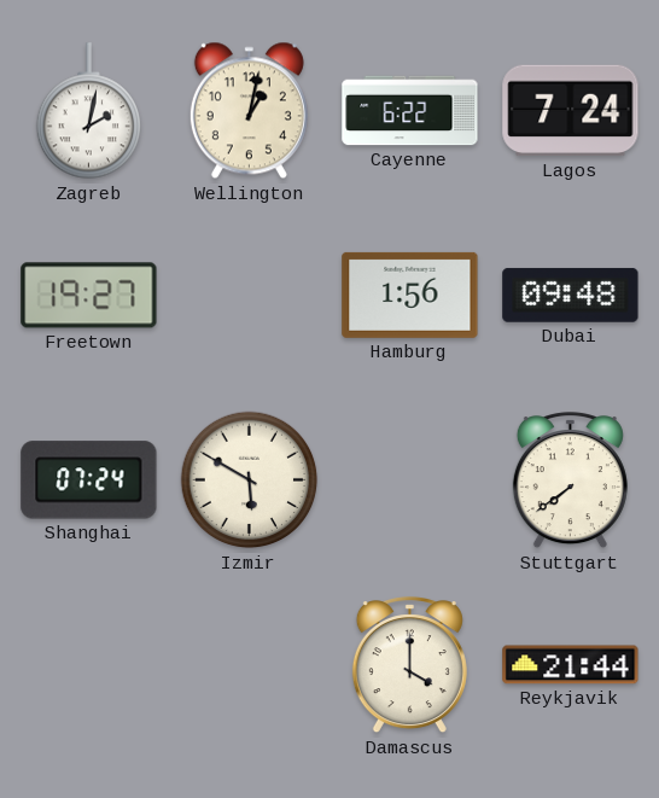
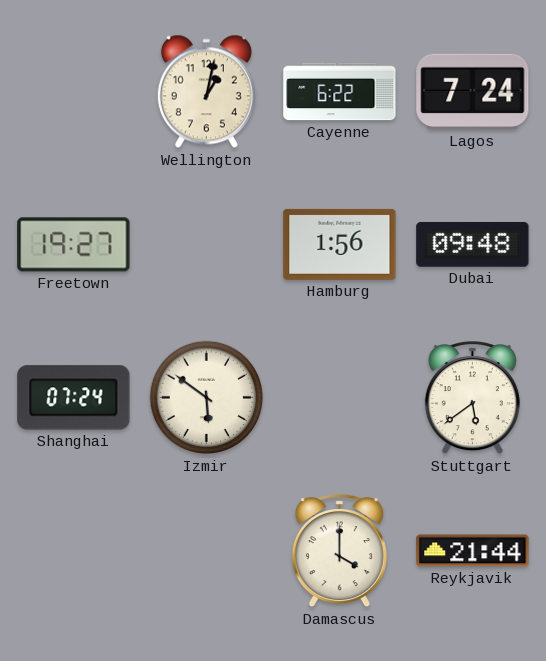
Zagreb: 2:02 -> none (88, 111)
Izmir: 5:50 -> 5:51 (207, 398)
Stuttgart: 7:39 -> 5:39 (472, 398)
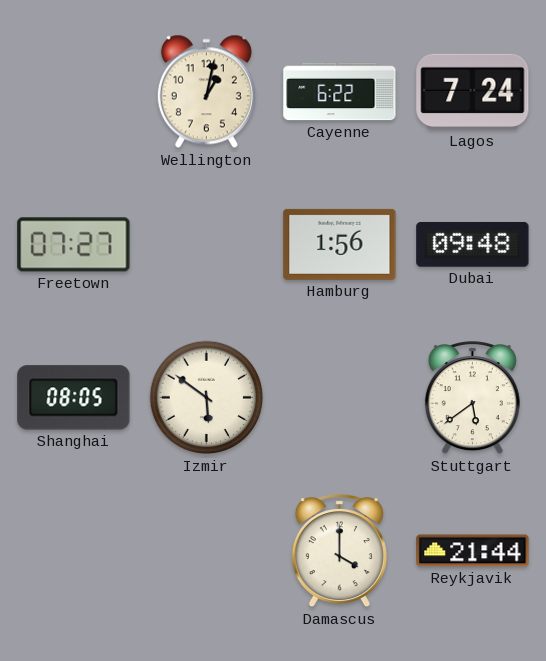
Freetown: 19:27 -> 07:27 (74, 245)
Shanghai: 07:24 -> 08:05 (74, 398)
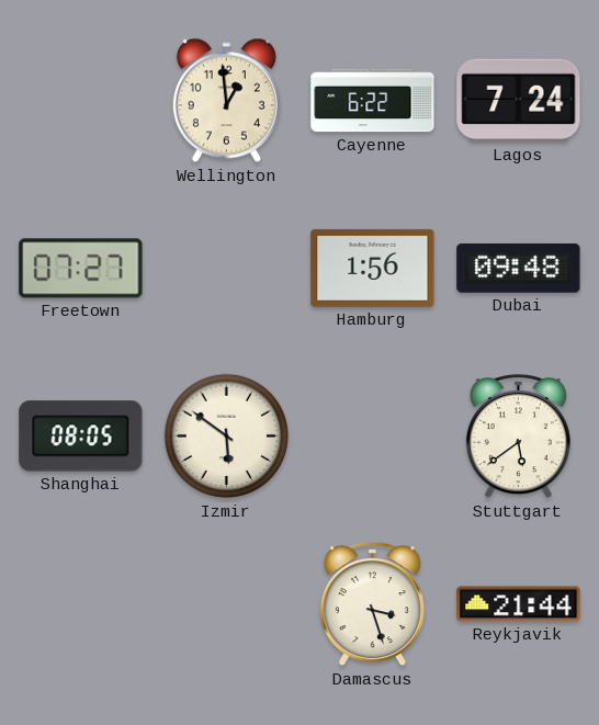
Wellington: 1:02 -> 12:59 (226, 101)
Damascus: 4:00 -> 3:27 (372, 604)
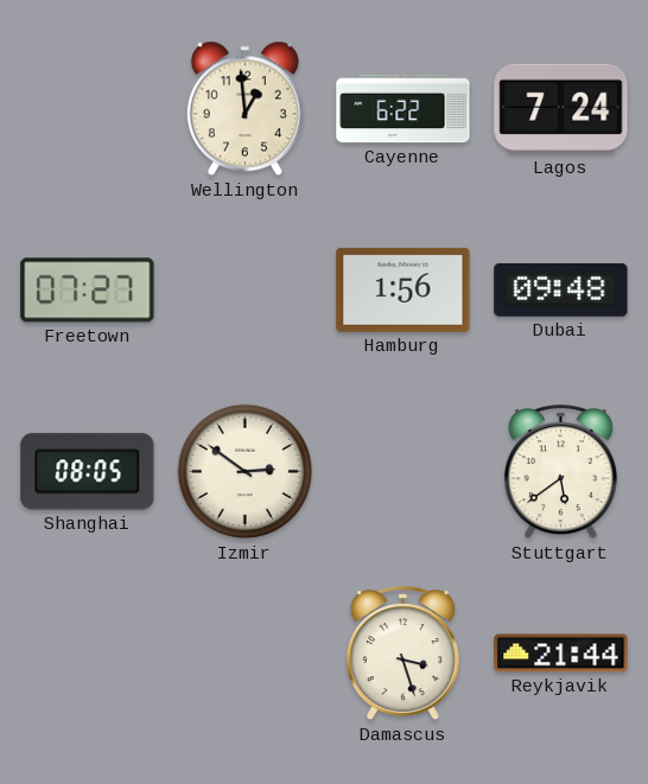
Izmir: 5:51 -> 2:51 (246, 472)
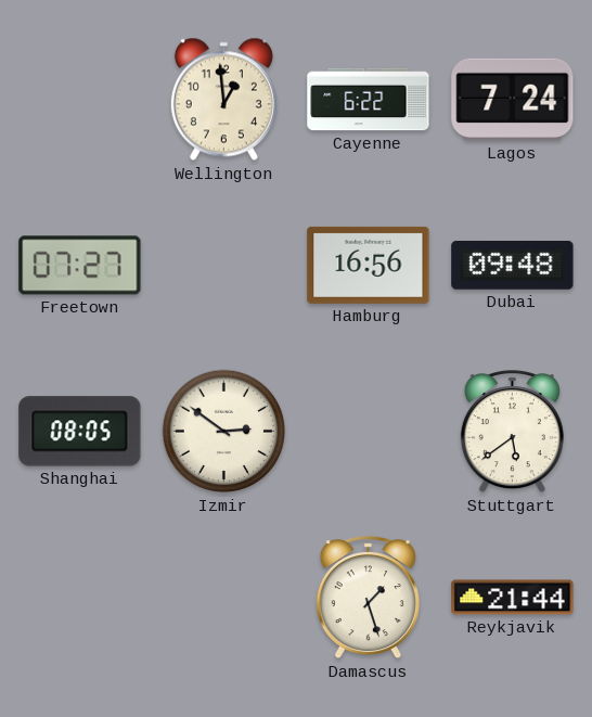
Hamburg: 1:56 -> 16:56 (369, 265)
Damascus: 3:27 -> 1:27 (368, 598)
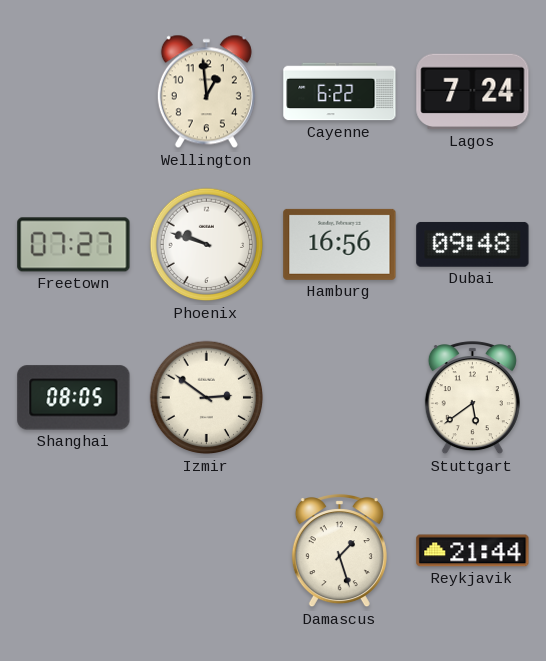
Phoenix: none -> 9:48 (207, 245)
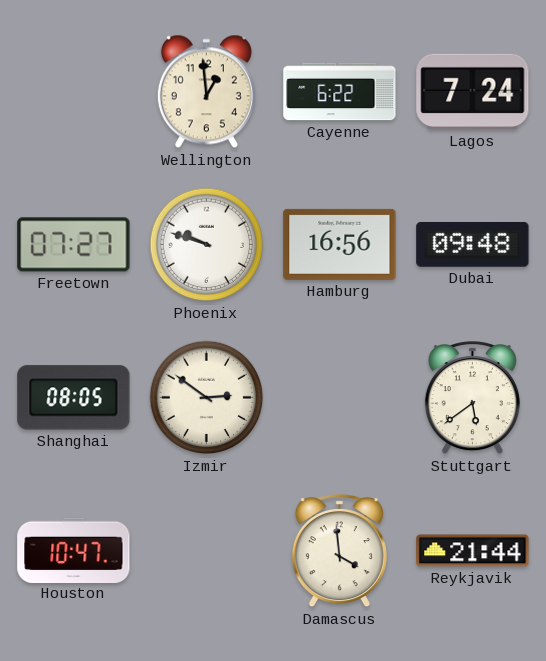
Houston: none -> 10:47 (74, 550)
Damascus: 1:27 -> 3:59 (339, 551)
